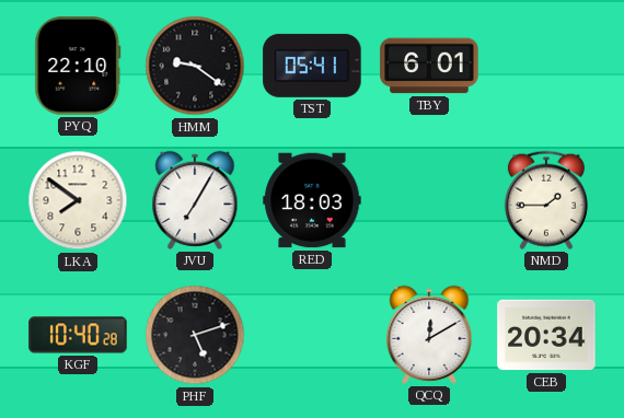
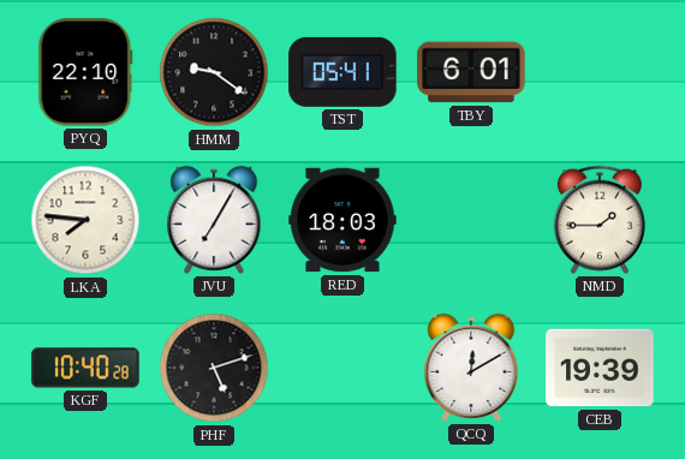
LKA: 7:51 -> 7:46 (85, 220)
CEB: 20:34 -> 19:39 (600, 368)
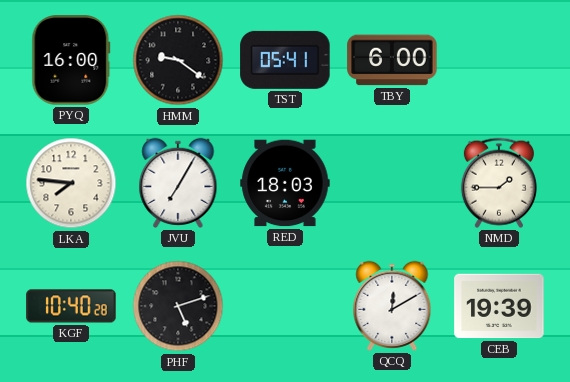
PYQ: 22:10 -> 16:00 (71, 60)
TBY: 6:01 -> 6:00 (392, 60)
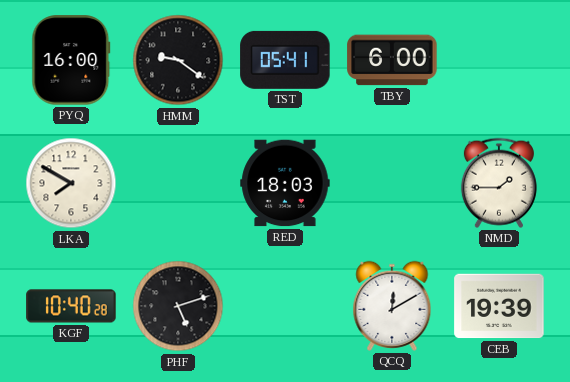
LKA: 7:46 -> 7:50 (71, 183)
JVU: 7:05 -> none (178, 183)
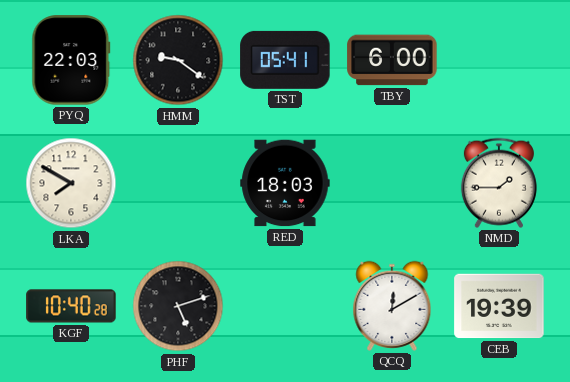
PYQ: 16:00 -> 22:03 (71, 60)
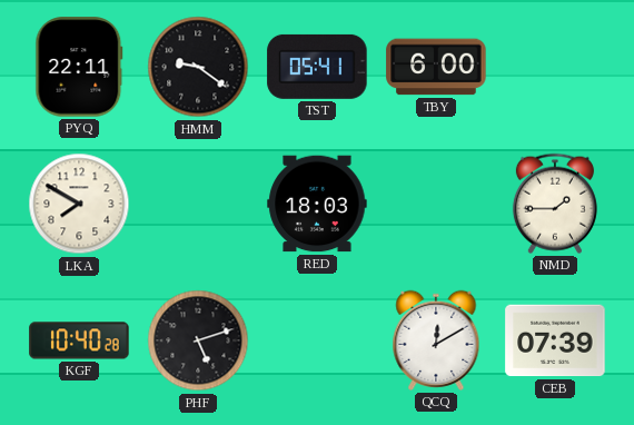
PYQ: 22:03 -> 22:11 (79, 67)
CEB: 19:39 -> 07:39 (555, 340)
